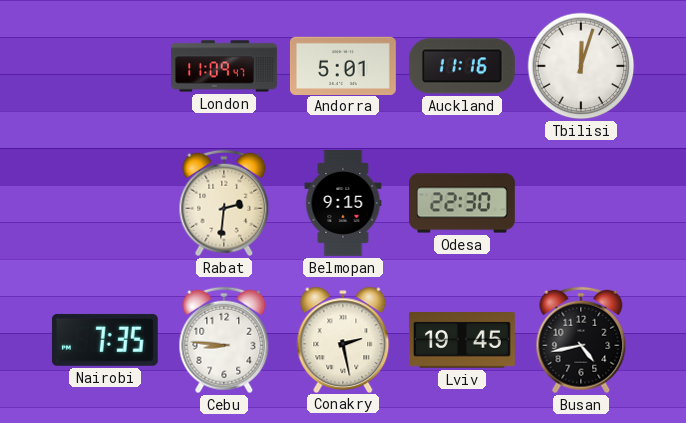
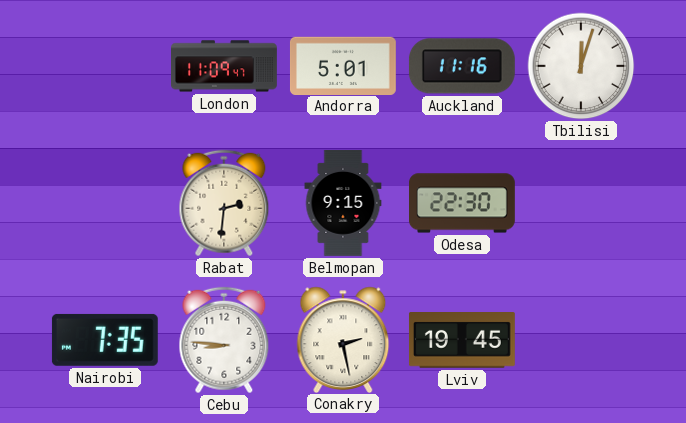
Busan: 4:43 -> none (581, 340)
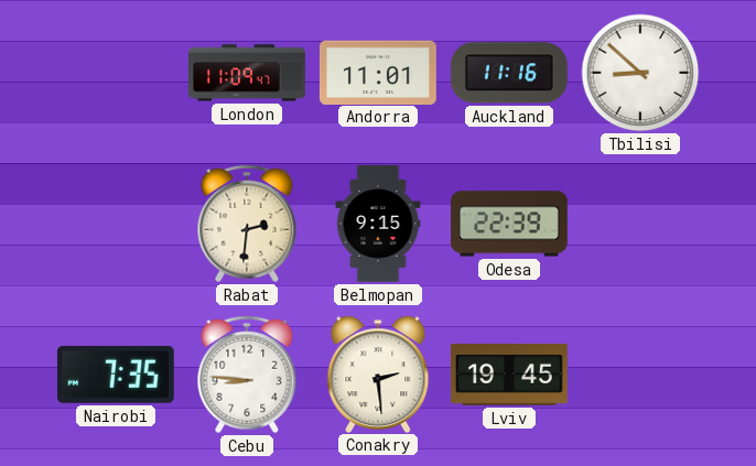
Andorra: 5:01 -> 11:01 (378, 72)
Tbilisi: 12:03 -> 8:52 (640, 73)
Odesa: 22:30 -> 22:39 (510, 224)
Conakry: 2:28 -> 2:29 (378, 373)
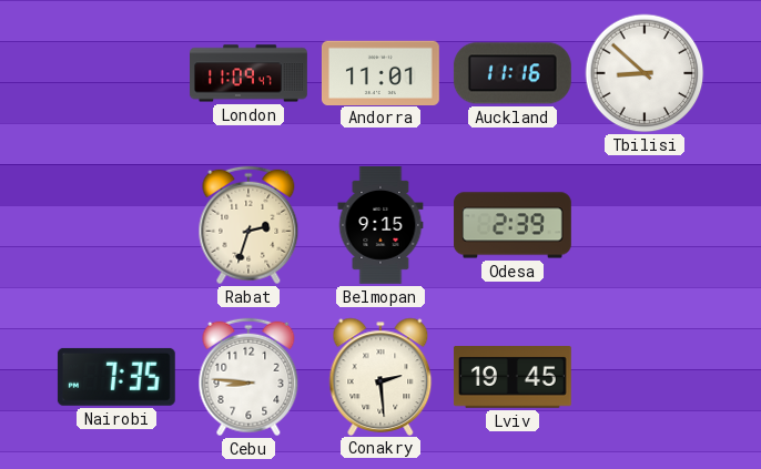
Rabat: 2:31 -> 2:33 (248, 225)
Odesa: 22:39 -> 2:39 (514, 225)
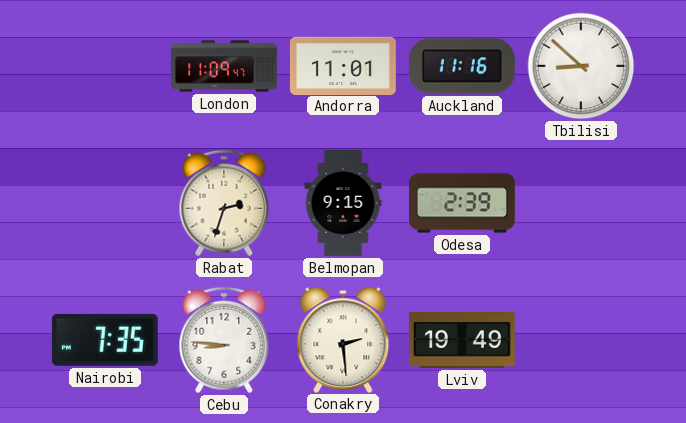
Lviv: 19:45 -> 19:49 (462, 341)
